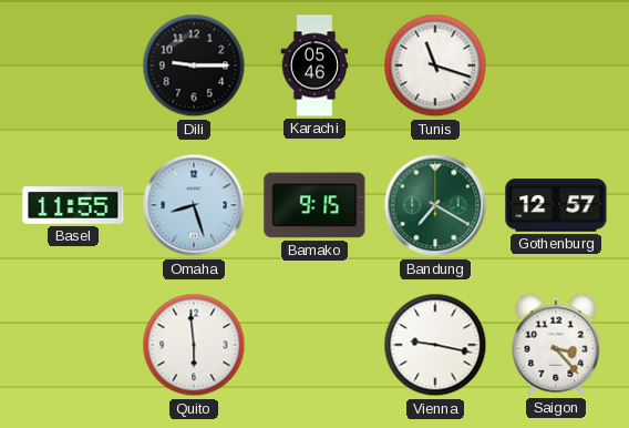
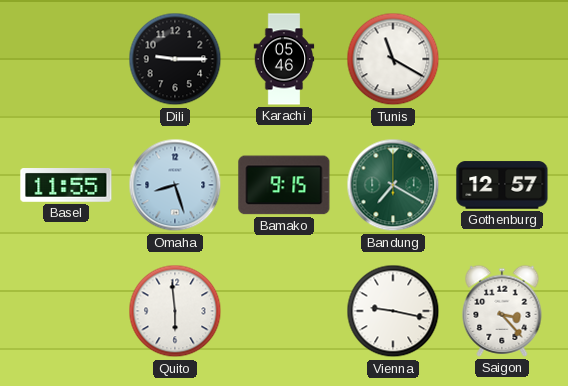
Tunis: 11:18 -> 11:20 (393, 59)
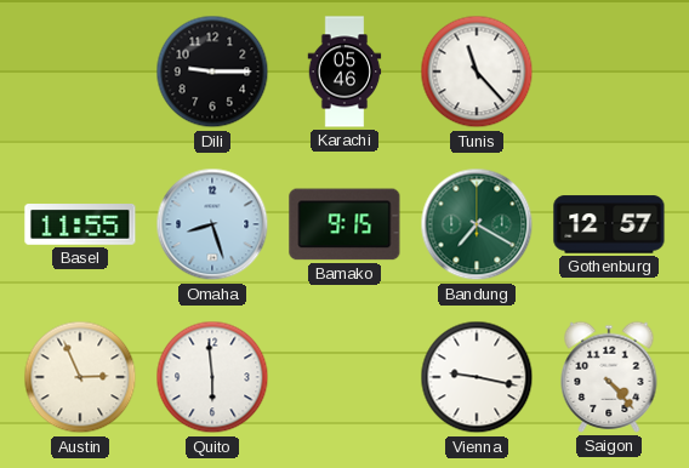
Tunis: 11:20 -> 11:23 (477, 72)
Austin: none -> 2:56 (80, 377)
Saigon: 3:23 -> 4:23 (609, 377)
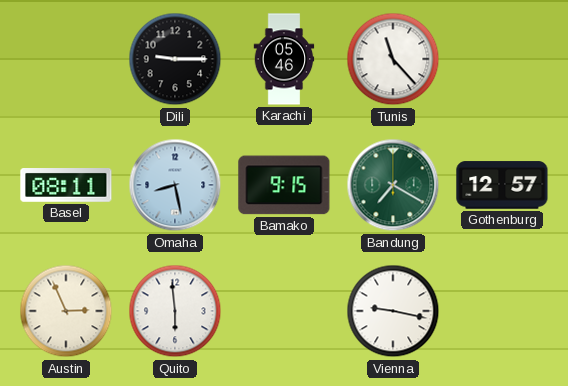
Basel: 11:55 -> 08:11 (66, 186)
Omaha: 8:27 -> 8:28 (175, 185)
Saigon: 4:23 -> none (609, 377)
